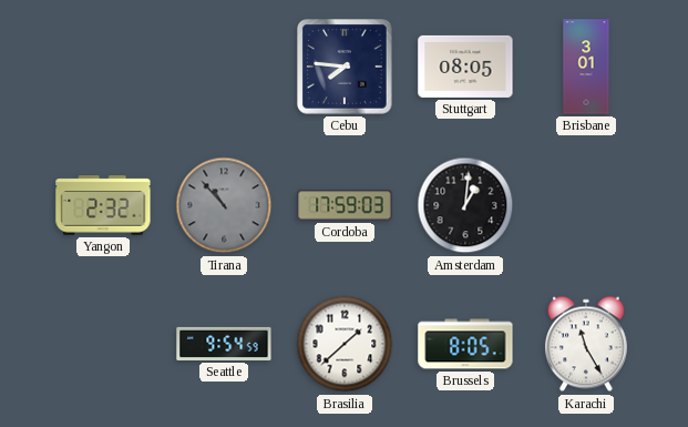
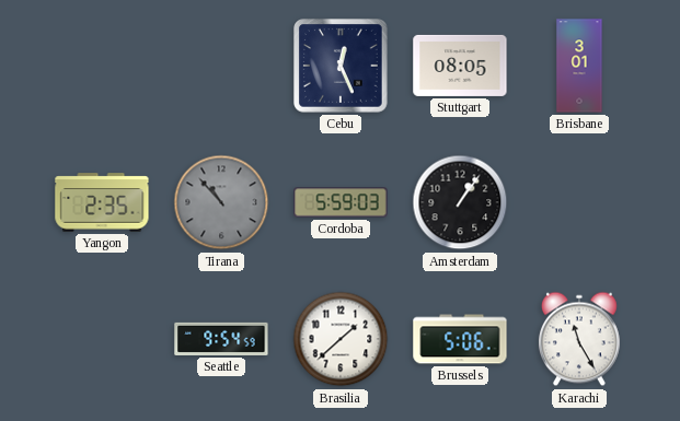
Cebu: 7:46 -> 12:26 (341, 66)
Yangon: 2:32 -> 2:35 (102, 202)
Cordoba: 17:59 -> 5:59 (341, 202)
Amsterdam: 1:01 -> 1:06 (460, 202)
Brussels: 8:05 -> 5:06 (460, 339)
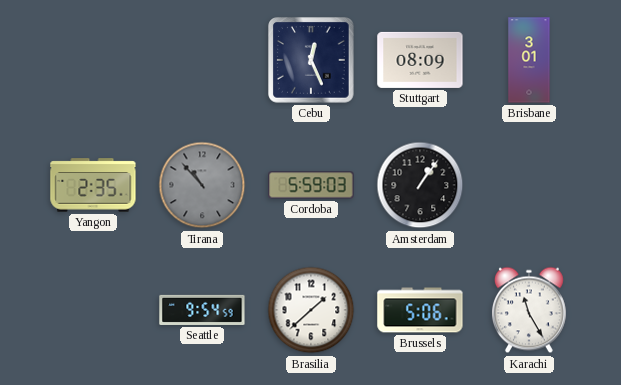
Stuttgart: 08:05 -> 08:09 (420, 60)
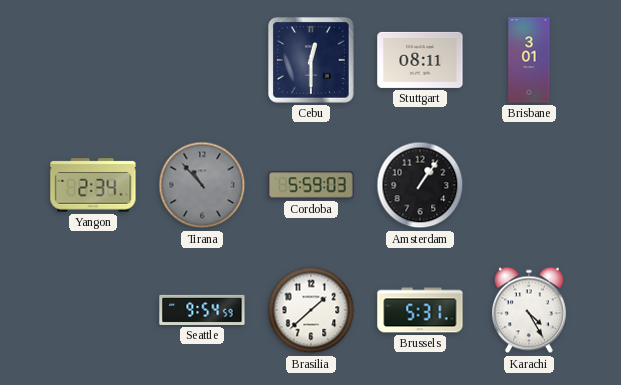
Cebu: 12:26 -> 12:30 (311, 60)
Stuttgart: 08:09 -> 08:11 (420, 60)
Yangon: 2:35 -> 2:34 (93, 185)
Brussels: 5:06 -> 5:31 (420, 310)
Karachi: 11:25 -> 4:25 (529, 310)
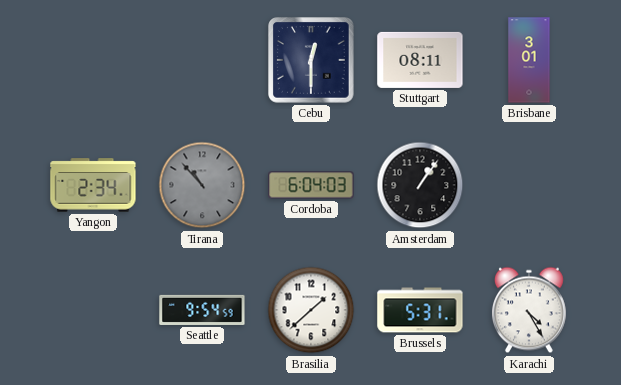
Cordoba: 5:59 -> 6:04 (311, 185)
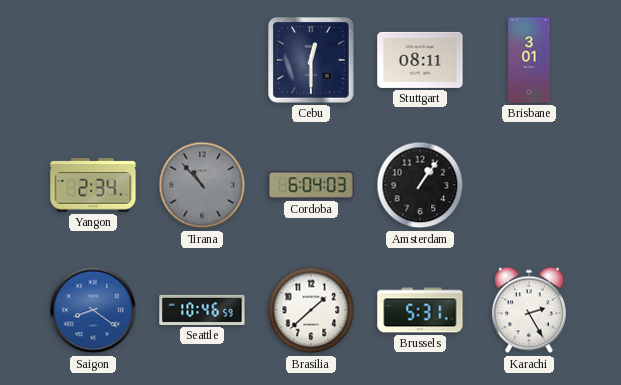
Saigon: none -> 8:21 (93, 310)
Seattle: 9:54 -> 10:46 (202, 310)
Karachi: 4:25 -> 2:25 (529, 310)
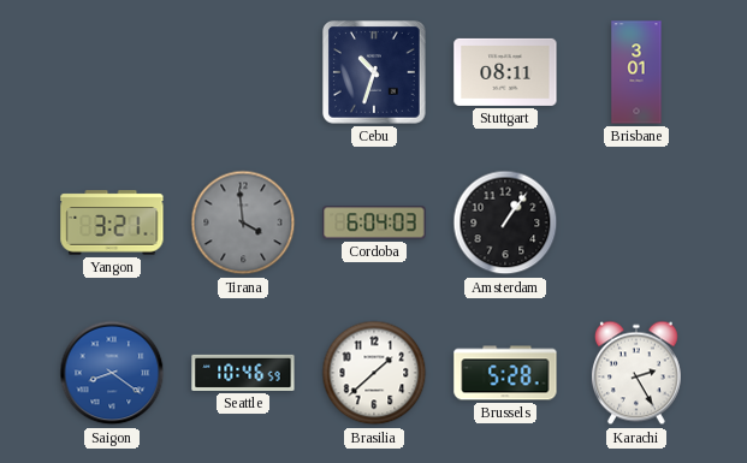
Cebu: 12:30 -> 10:33 (374, 72)
Yangon: 2:34 -> 3:21 (112, 222)
Tirana: 10:53 -> 3:59 (243, 222)
Brussels: 5:31 -> 5:28 (505, 373)
